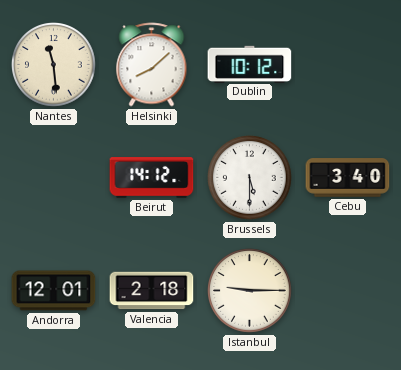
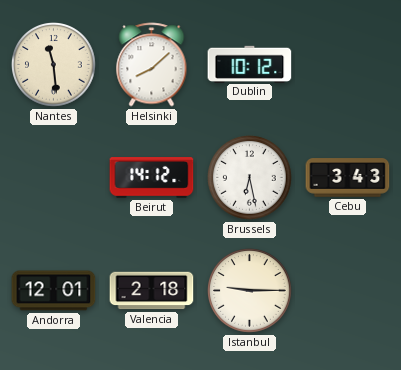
Brussels: 5:30 -> 6:28 (250, 178)
Cebu: 3:40 -> 3:43 (348, 178)
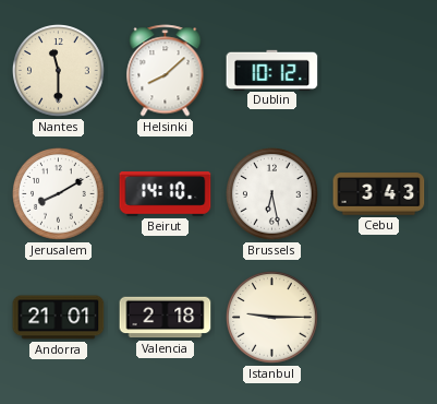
Nantes: 11:29 -> 11:30 (59, 71)
Jerusalem: none -> 8:10 (59, 194)
Beirut: 14:12 -> 14:10 (166, 194)
Andorra: 12:01 -> 21:01 (59, 318)
